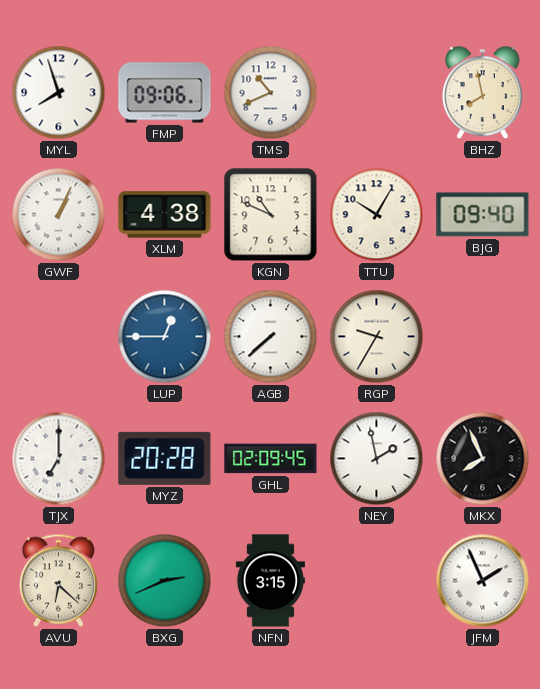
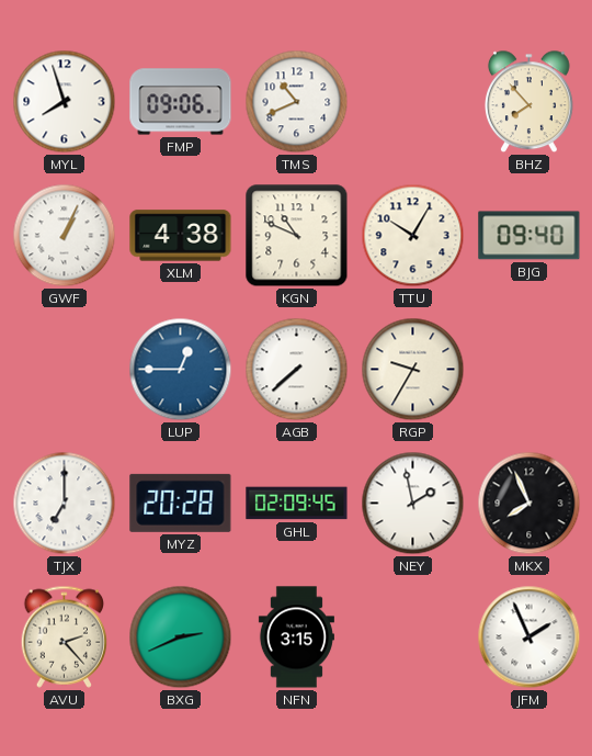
BHZ: 7:58 -> 7:53 (528, 102)
AVU: 6:22 -> 2:23 (65, 636)
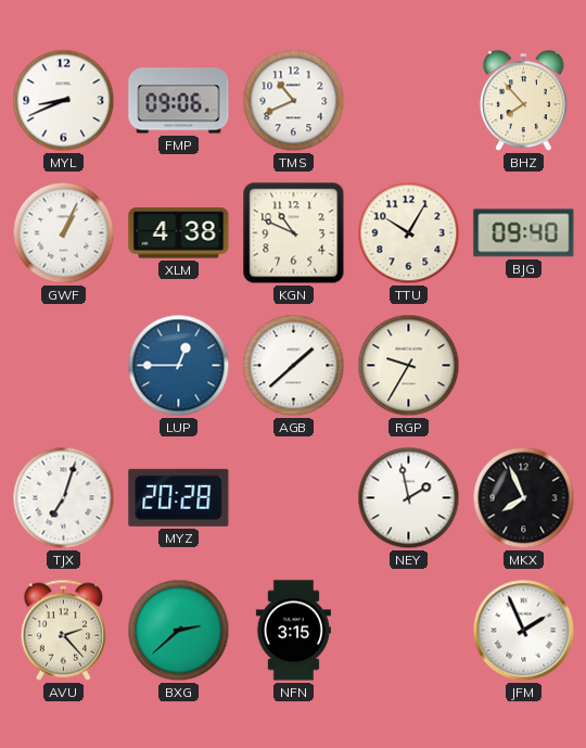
MYL: 7:57 -> 8:41 (64, 101)
AGB: 7:38 -> 1:38 (294, 366)
TJX: 7:00 -> 7:03 (64, 498)
GHL: 02:09 -> none (297, 504)
BXG: 2:41 -> 2:38 (179, 631)
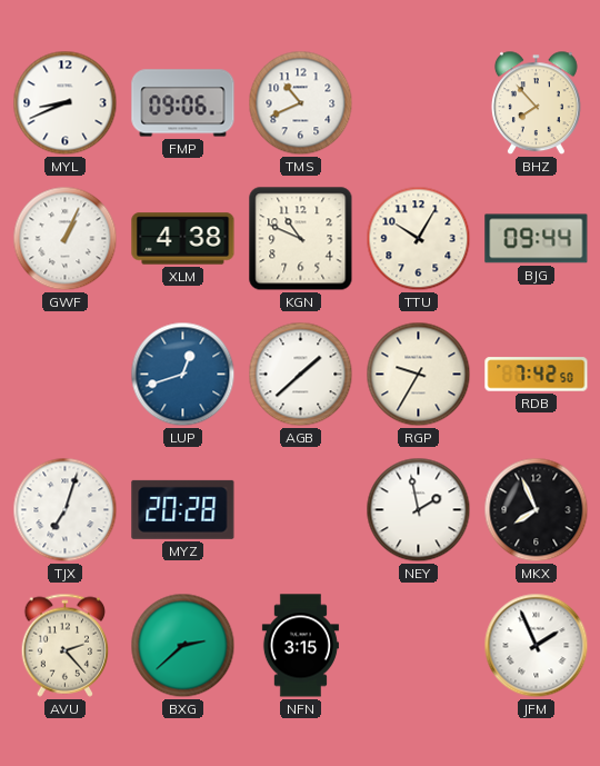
BJG: 09:40 -> 09:44 (537, 239)
LUP: 12:45 -> 12:42 (183, 375)
RDB: none -> 7:42 (537, 375)
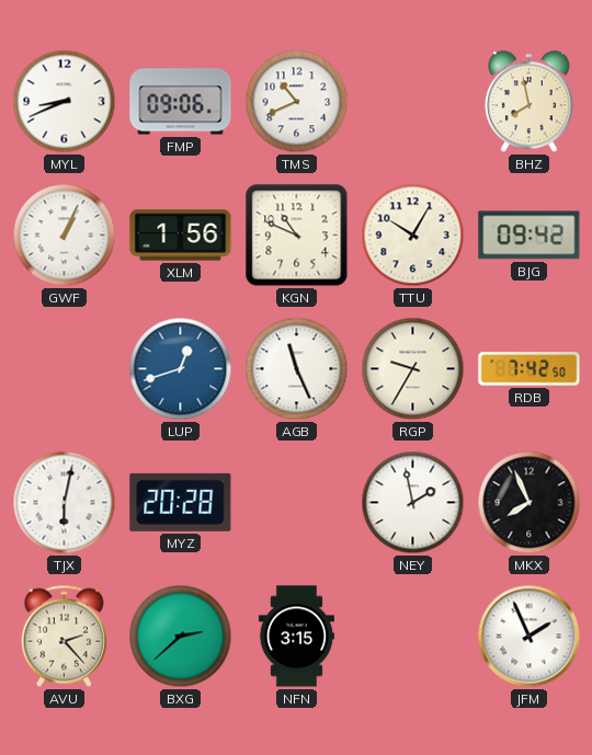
BHZ: 7:53 -> 7:58 (528, 102)
XLM: 4:38 -> 1:56 (181, 236)
BJG: 09:44 -> 09:42 (530, 236)
AGB: 1:38 -> 11:26 (297, 369)
TJX: 7:03 -> 6:02 (65, 503)
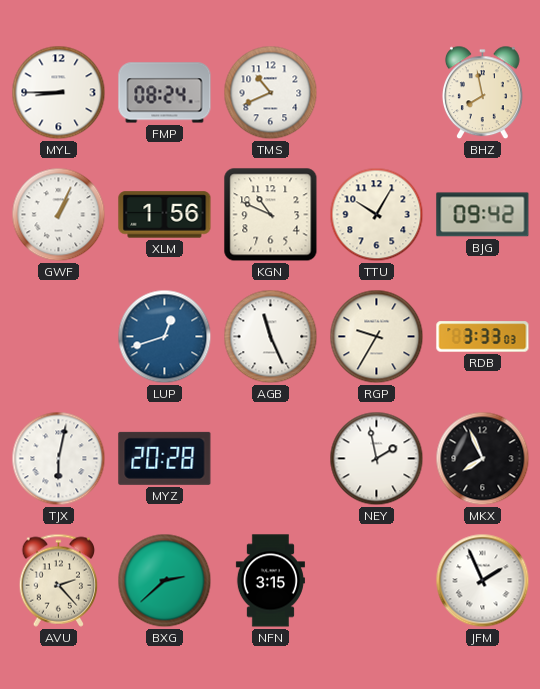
MYL: 8:41 -> 8:45 (59, 93)
FMP: 09:06 -> 08:24 (165, 93)
RDB: 7:42 -> 3:33 (483, 337)
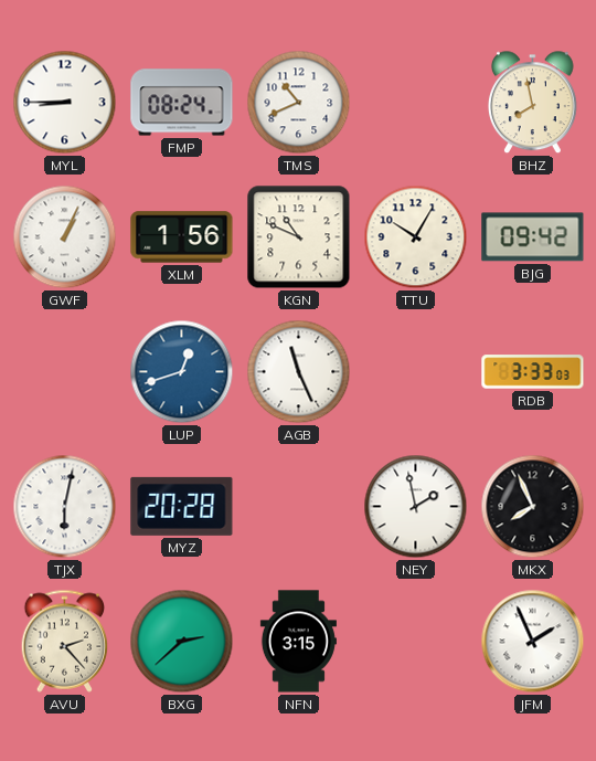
RGP: 9:35 -> none (377, 337)
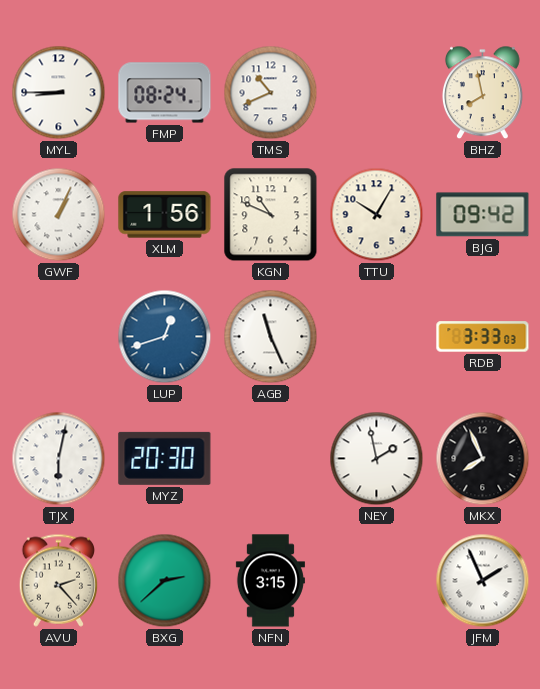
MYZ: 20:28 -> 20:30 (165, 458)
